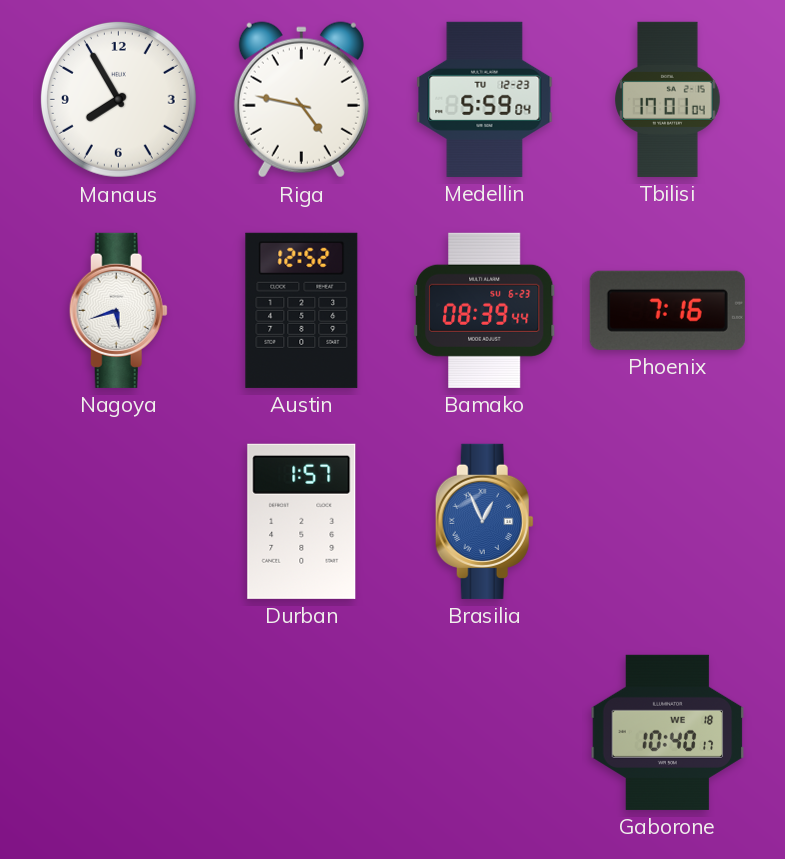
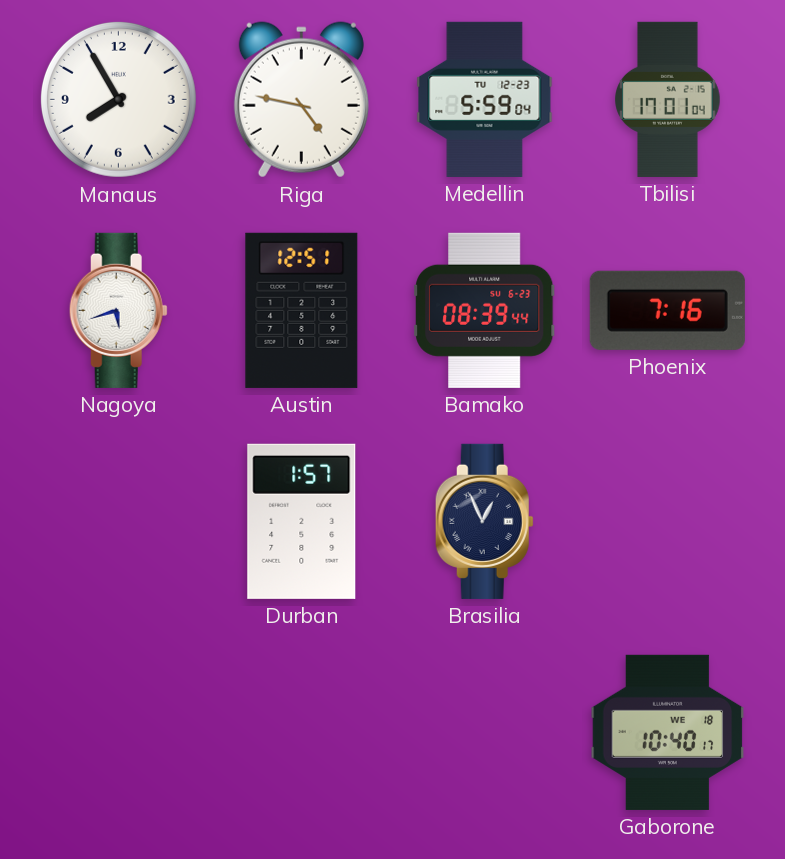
Austin: 12:52 -> 12:51 (302, 310)
Brasilia dial: blue -> navy (484, 521)
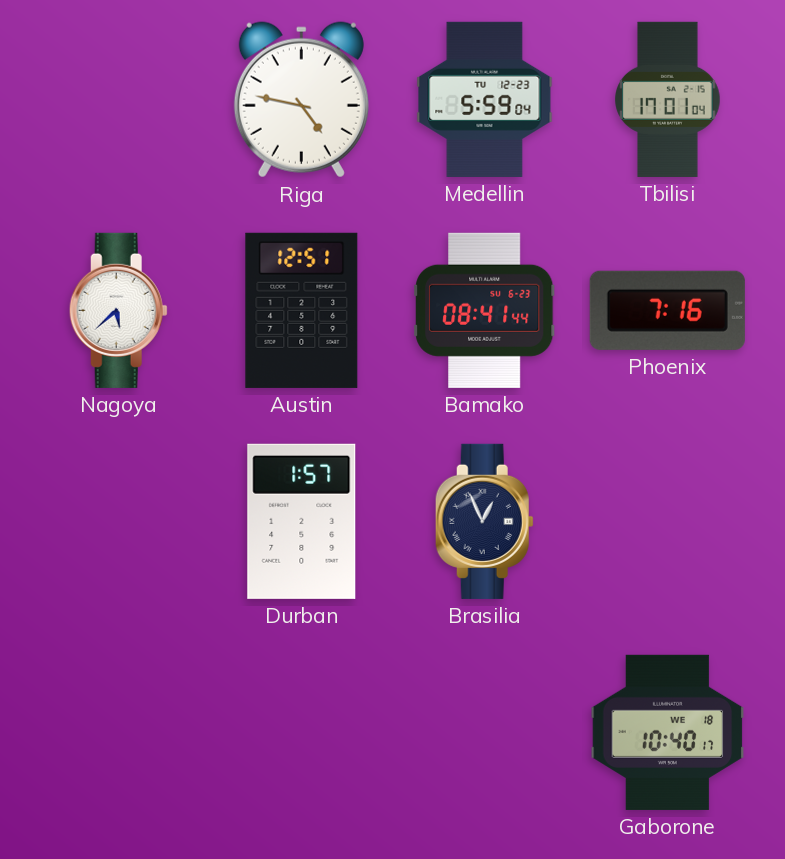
Manaus: 7:55 -> none (118, 99)
Nagoya: 5:42 -> 5:38 (118, 310)
Bamako: 08:39 -> 08:41 (484, 310)
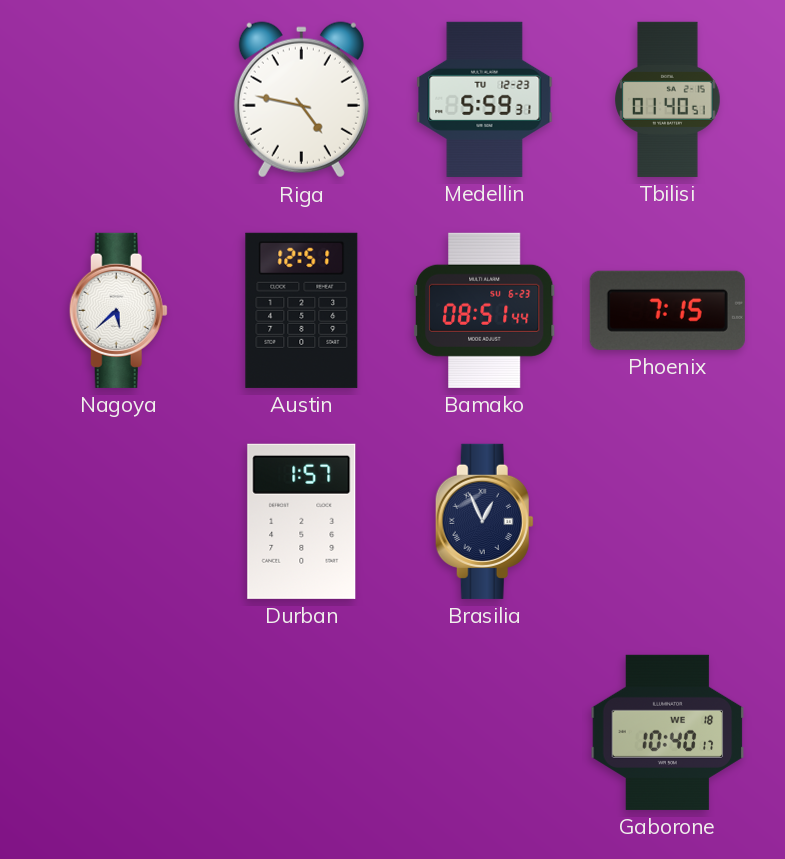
Medellin: 5:59:04 -> 5:59:31 (485, 99)
Tbilisi: 17:01 -> 01:40 (668, 99)
Bamako: 08:41 -> 08:51 (484, 310)
Phoenix: 7:16 -> 7:15 (667, 310)
